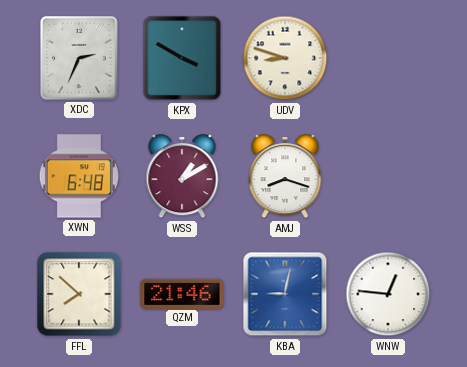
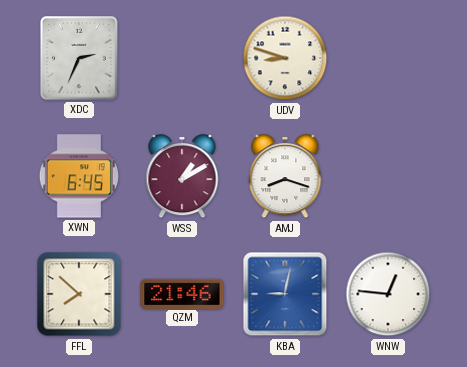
KPX: 3:50 -> none (182, 58)
XWN: 6:48 -> 6:45 (79, 176)
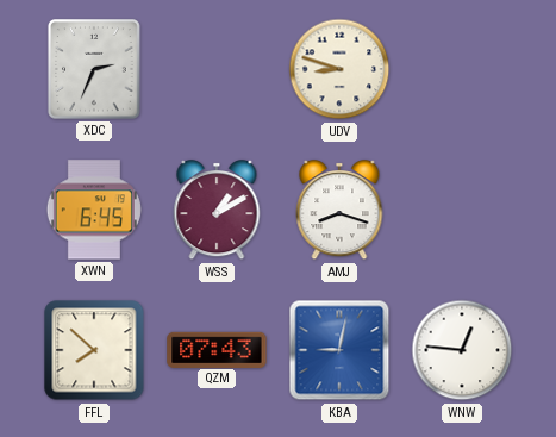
QZM: 21:46 -> 07:43 (217, 349)
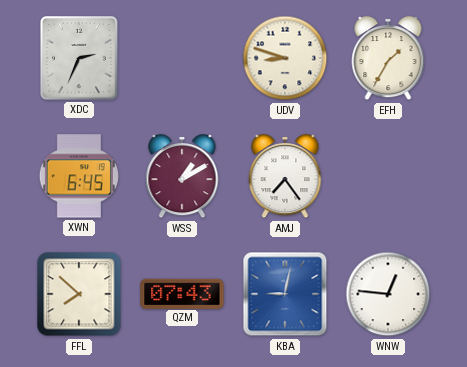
EFH: none -> 1:35 (388, 59)
AMJ: 8:18 -> 7:24 (285, 177)
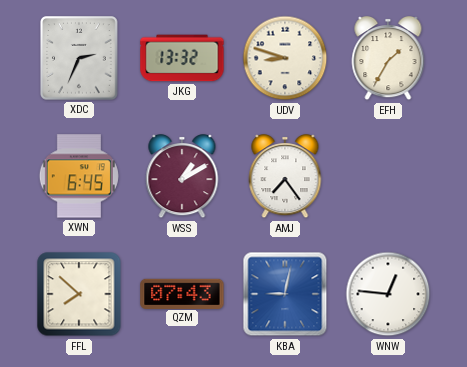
JKG: none -> 13:32 (182, 58)
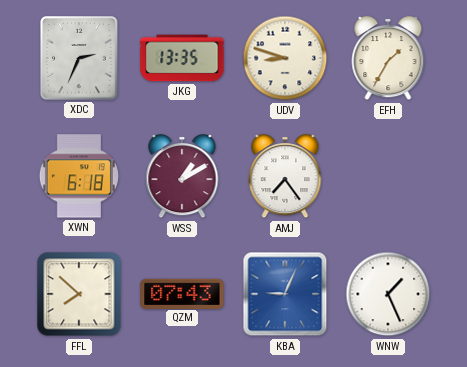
JKG: 13:32 -> 13:35 (182, 58)
XWN: 6:45 -> 6:18 (79, 176)
KBA: 9:02 -> 9:04 (285, 294)
WNW: 12:46 -> 1:26 (388, 294)
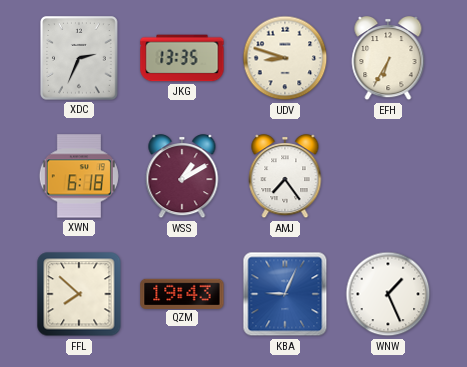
EFH: 1:35 -> 6:35 (388, 59)
QZM: 07:43 -> 19:43 (182, 293)
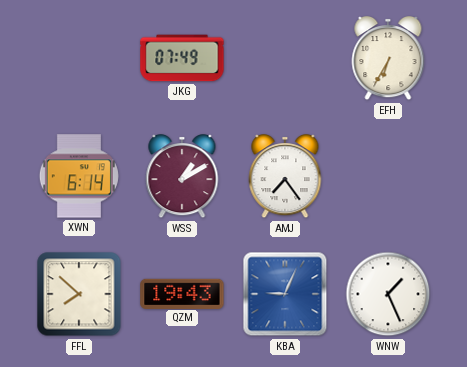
XDC: 2:34 -> none (80, 59)
JKG: 13:35 -> 07:49 (182, 58)
UDV: 8:48 -> none (285, 58)
XWN: 6:18 -> 6:14 (79, 176)
